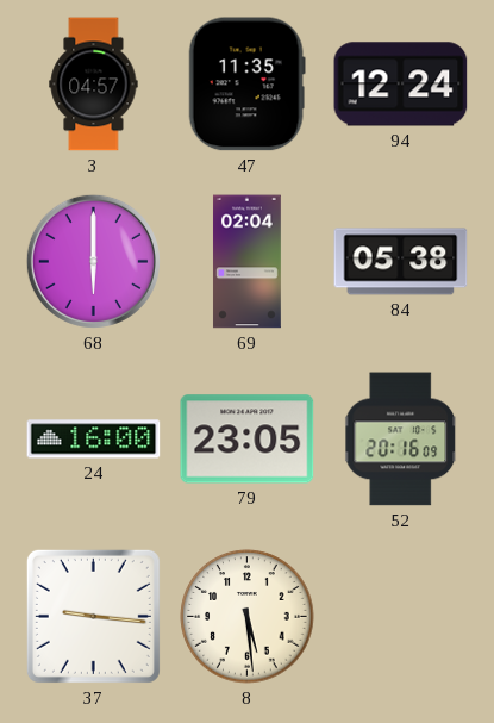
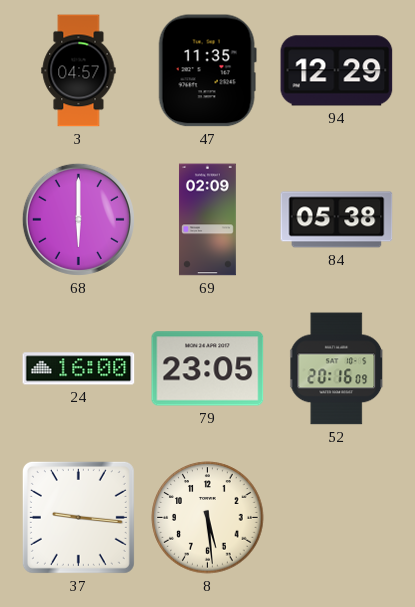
94: 12:24 -> 12:29 (337, 71)
69: 02:04 -> 02:09 (207, 220)
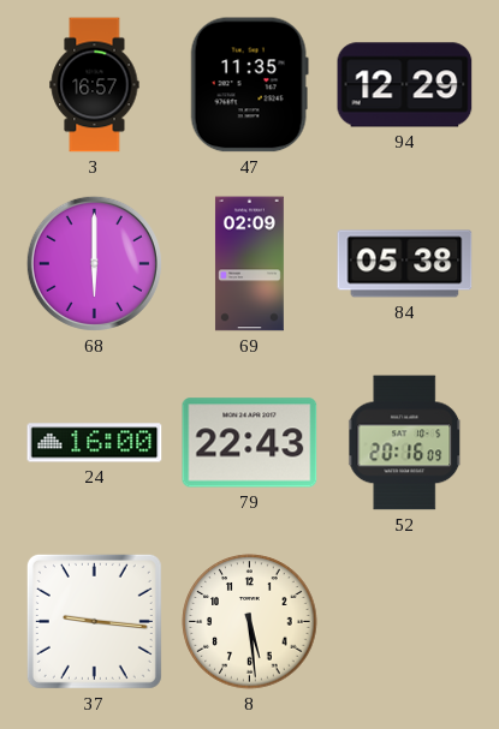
3: 04:57 -> 16:57 (95, 85)
79: 23:05 -> 22:43 (250, 443)
